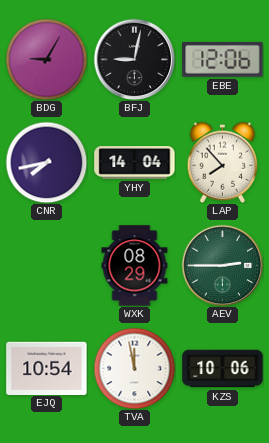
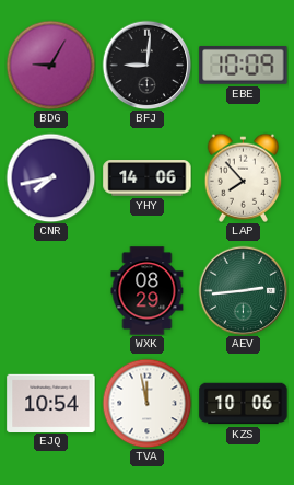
BFJ: 9:02 -> 9:01 (146, 65)
EBE: 12:06 -> 10:09 (244, 65)
YHY: 14:04 -> 14:06 (148, 178)
AEV: 2:45 -> 2:44 (243, 290)
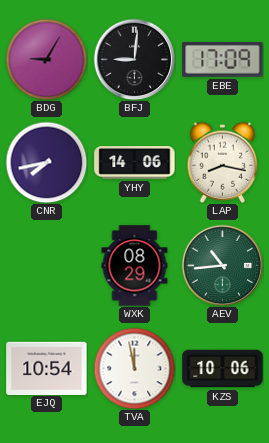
EBE: 10:09 -> 17:09 (223, 59)
LAP: 7:53 -> 8:17 (223, 162)
AEV: 2:44 -> 10:44 (222, 265)
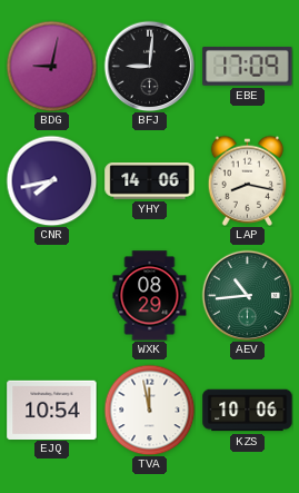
BDG: 9:05 -> 9:02 (51, 66)
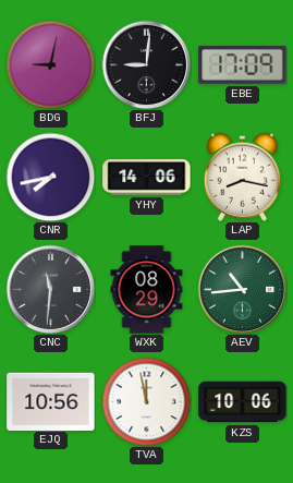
CNC: none -> 11:31 (50, 289)
EJQ: 10:54 -> 10:56 (51, 401)
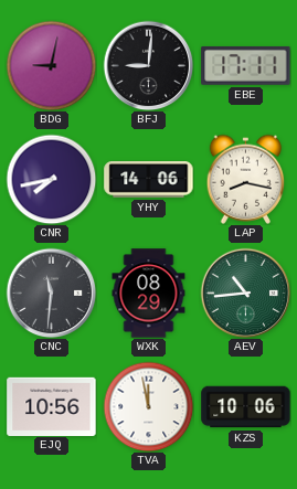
EBE: 17:09 -> 17:11 (246, 65)
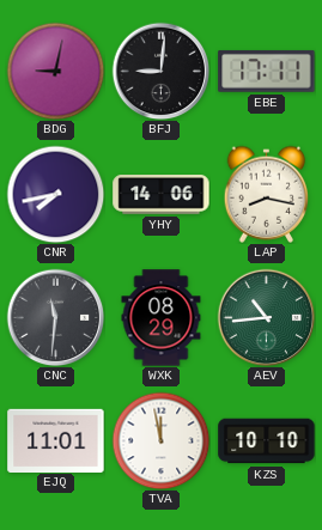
EJQ: 10:56 -> 11:01 (56, 440)
KZS: 10:06 -> 10:10 (267, 441)
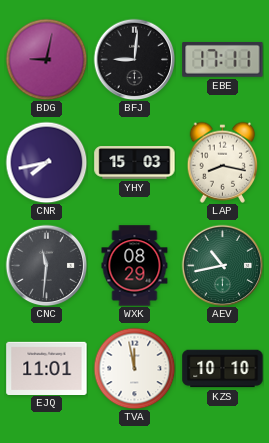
YHY: 14:06 -> 15:03 (135, 163)
AEV: 10:44 -> 10:43 (222, 265)
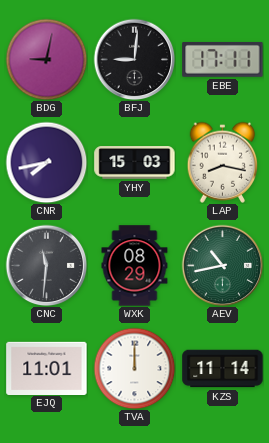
TVA: 11:58 -> 12:00 (134, 368)
KZS: 10:10 -> 11:14 (223, 369)
